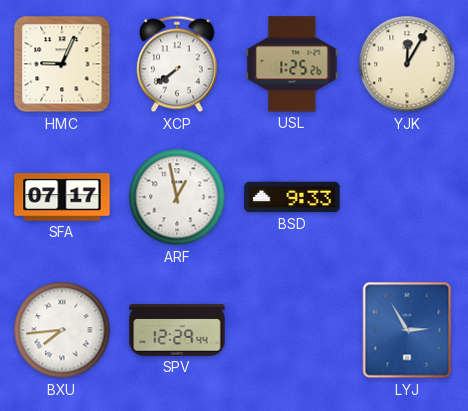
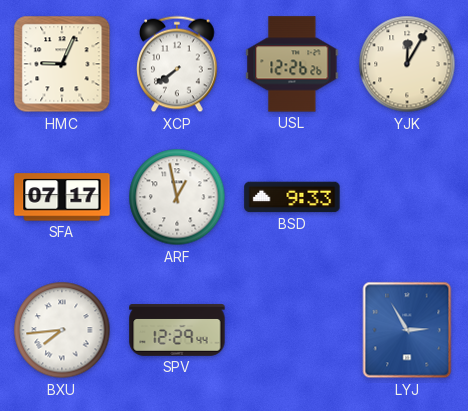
USL: 1:25 -> 12:26 (292, 64)
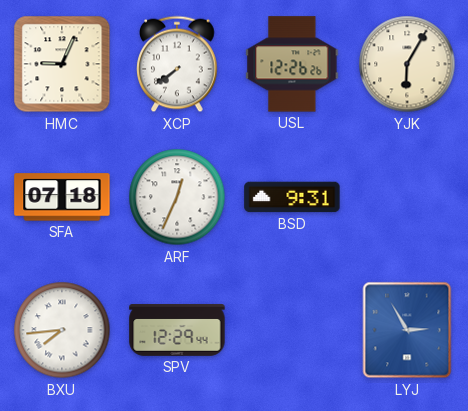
YJK: 12:05 -> 6:05 (407, 64)
SFA: 07:17 -> 07:18 (62, 197)
ARF: 12:58 -> 12:34 (177, 197)
BSD: 9:33 -> 9:31 (292, 197)
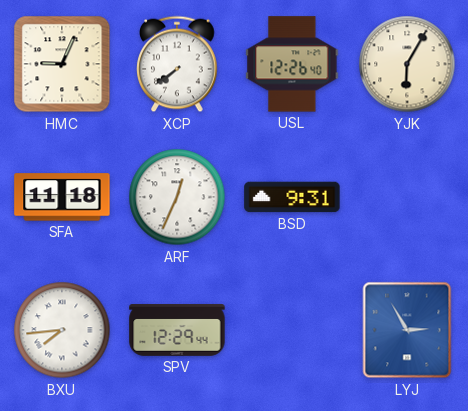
USL: 12:26:26 -> 12:26:40 (292, 64)
SFA: 07:18 -> 11:18 (62, 197)
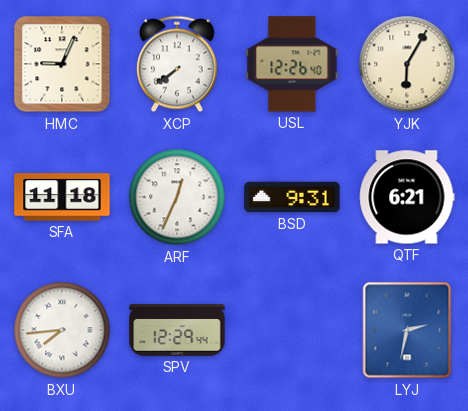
QTF: none -> 6:21 (407, 197)
LYJ: 2:55 -> 2:32 (407, 330)
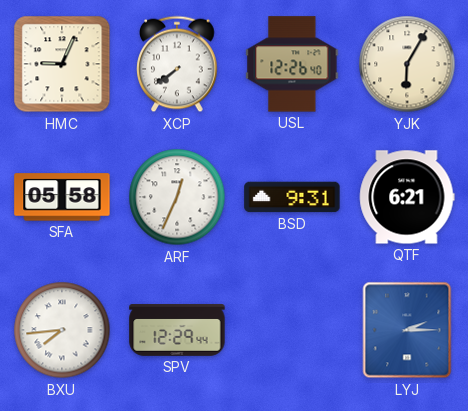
SFA: 11:18 -> 05:58 (62, 197)
LYJ: 2:32 -> 2:15 (407, 330)
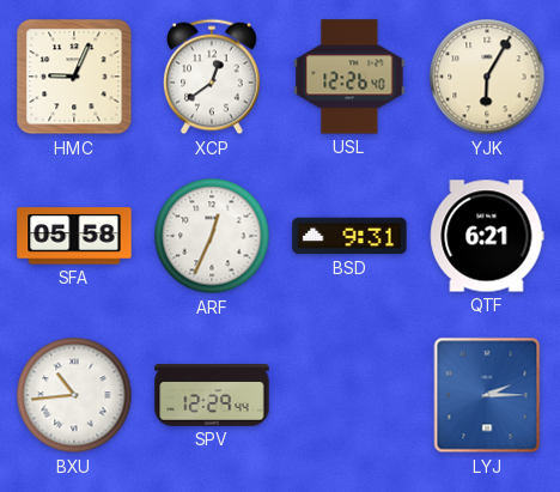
XCP: 7:39 -> 12:39 (212, 77)
BXU: 7:44 -> 10:44 (74, 395)
